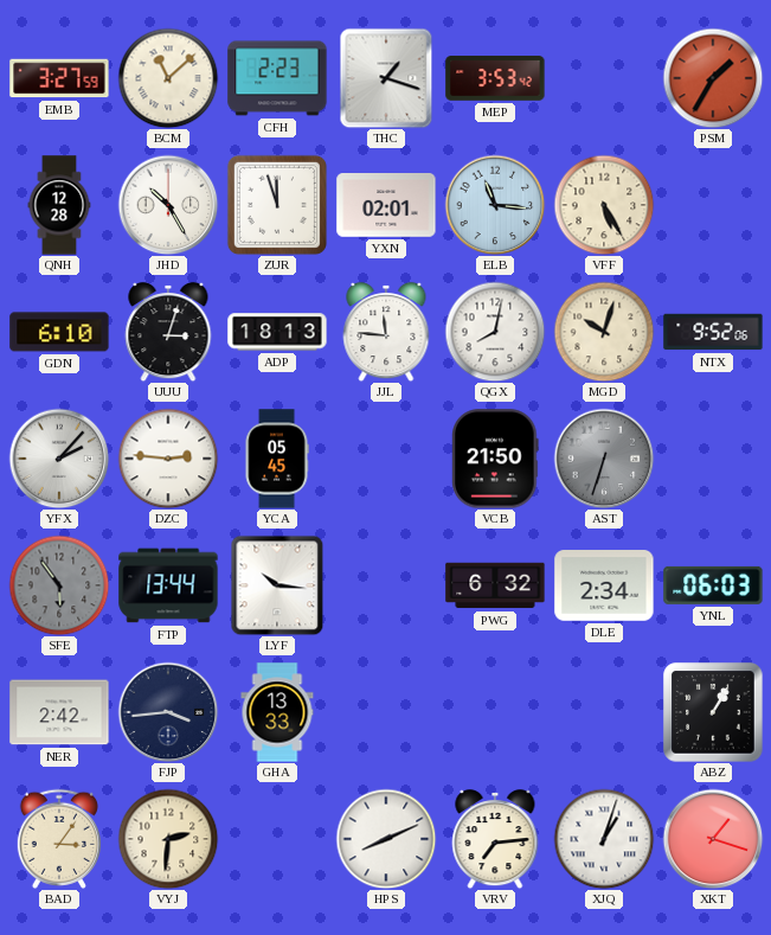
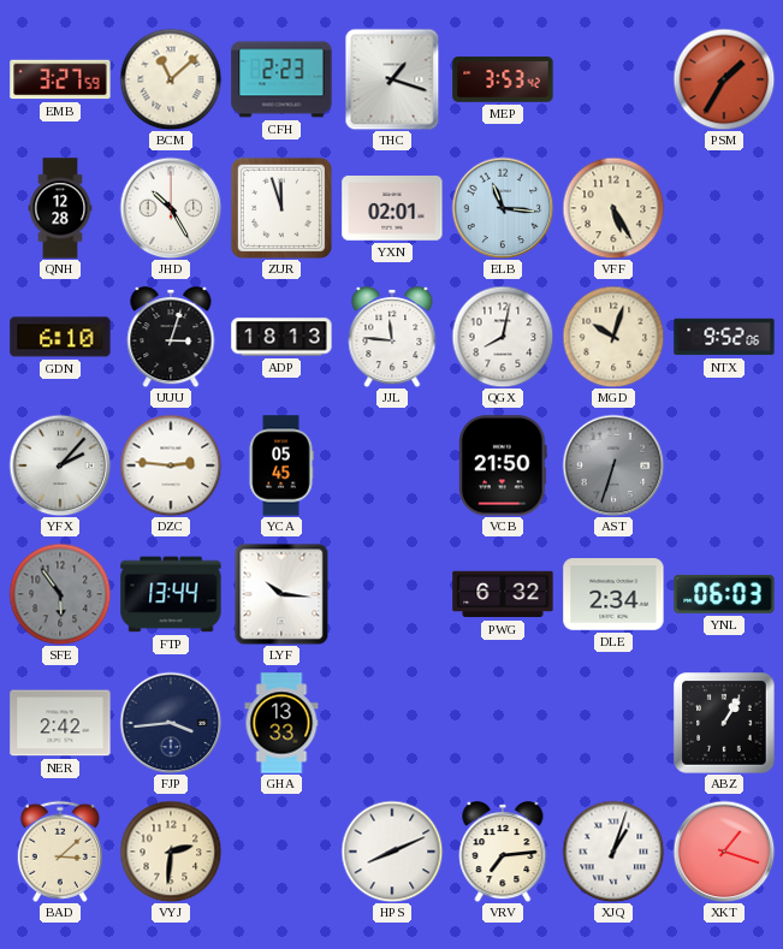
BAD: 3:06 -> 3:08 (60, 852)
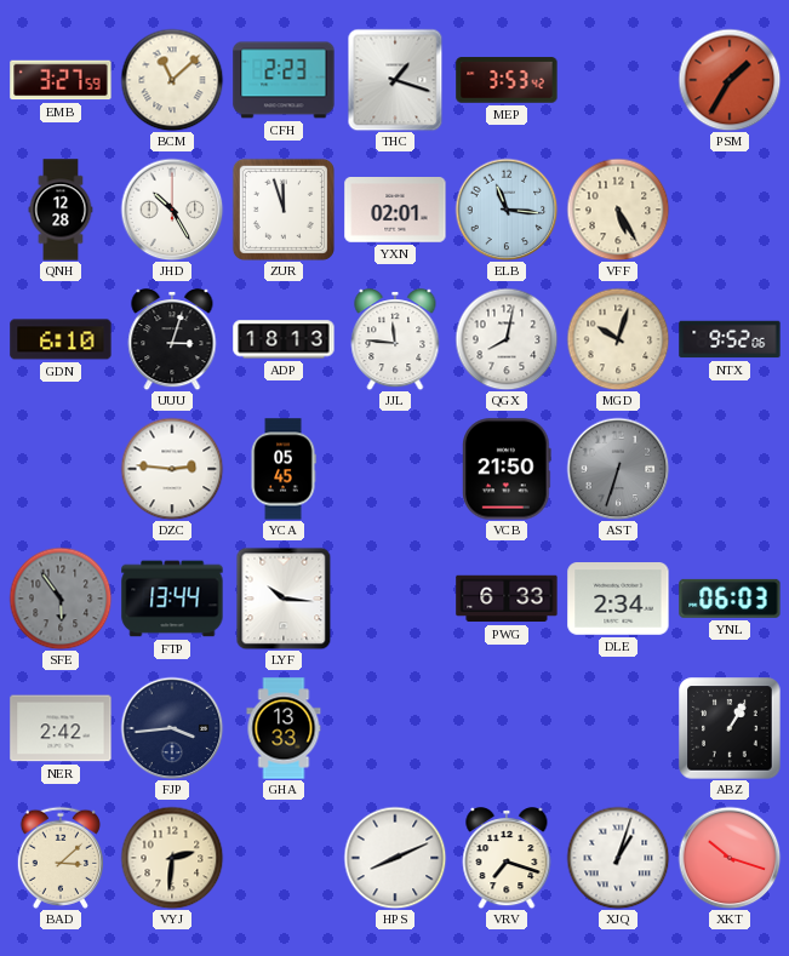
YFX: 2:07 -> none (60, 465)
PWG: 6:32 -> 6:33 (507, 599)
VRV: 7:14 -> 7:18 (507, 859)
XKT: 1:18 -> 10:18 (730, 858)
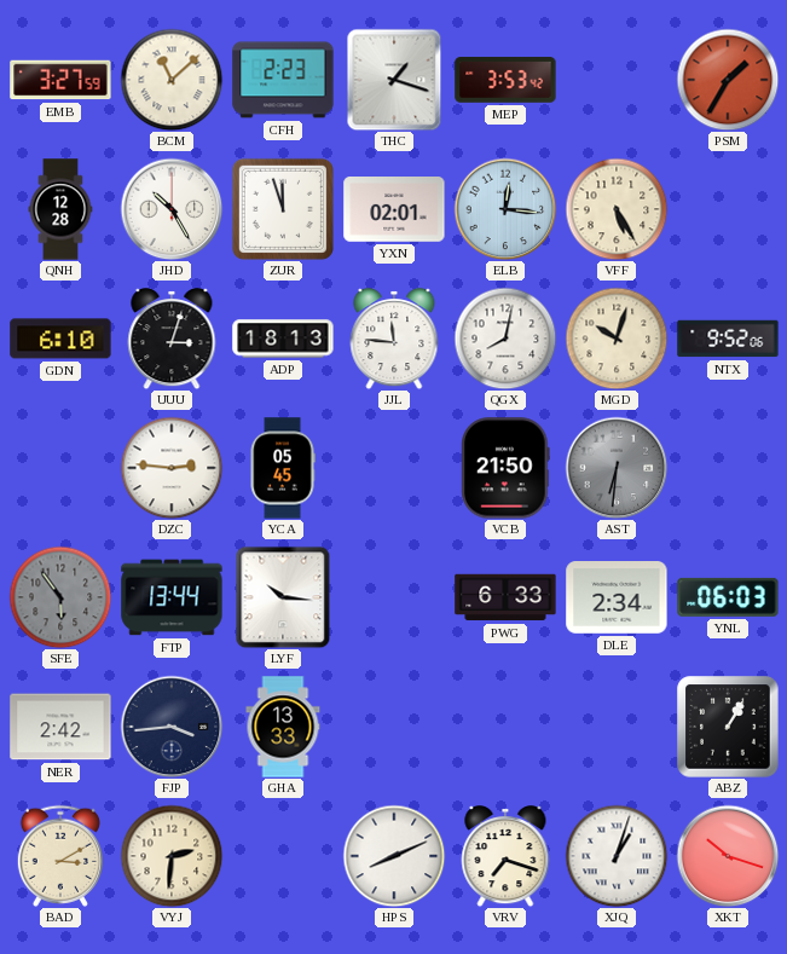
ELB: 11:16 -> 12:16 (505, 209)
AST: 6:33 -> 6:31 (617, 468)
BAD: 3:08 -> 3:10 (60, 856)
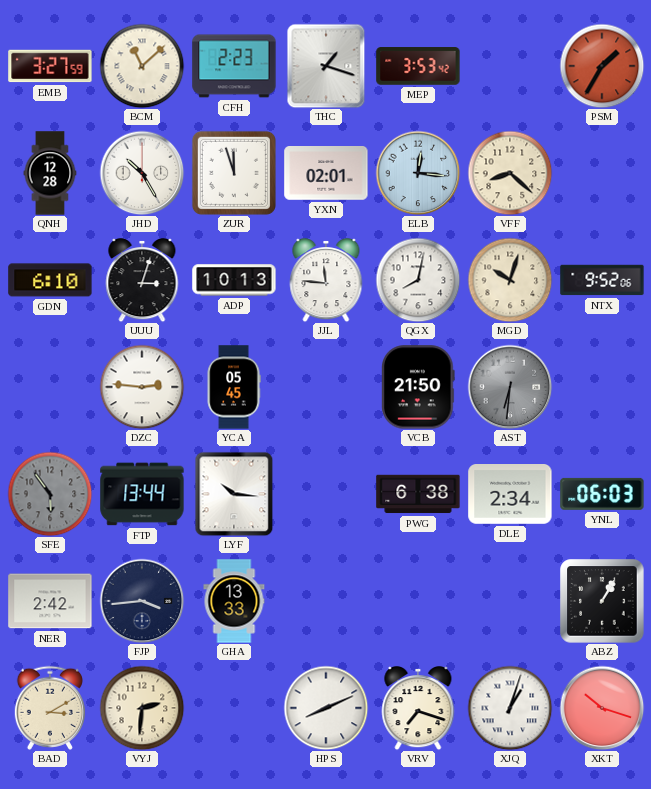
VFF: 5:25 -> 8:22 (510, 173)
ADP: 18:13 -> 10:13 (234, 280)
PWG: 6:33 -> 6:38 (418, 494)
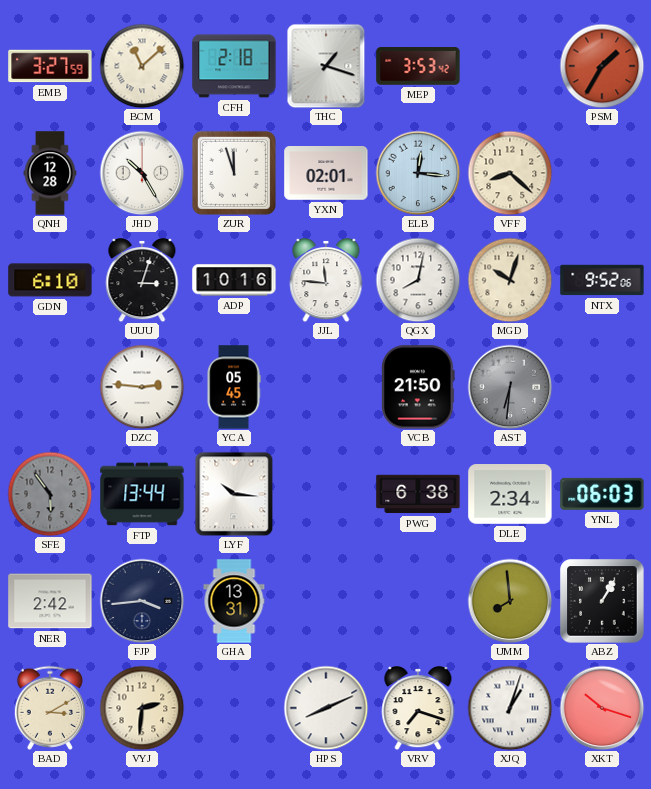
CFH: 2:23 -> 2:18 (234, 66)
ADP: 10:13 -> 10:16 (234, 280)
GHA: 13:33 -> 13:31 (234, 601)
UMM: none -> 7:59 (510, 601)
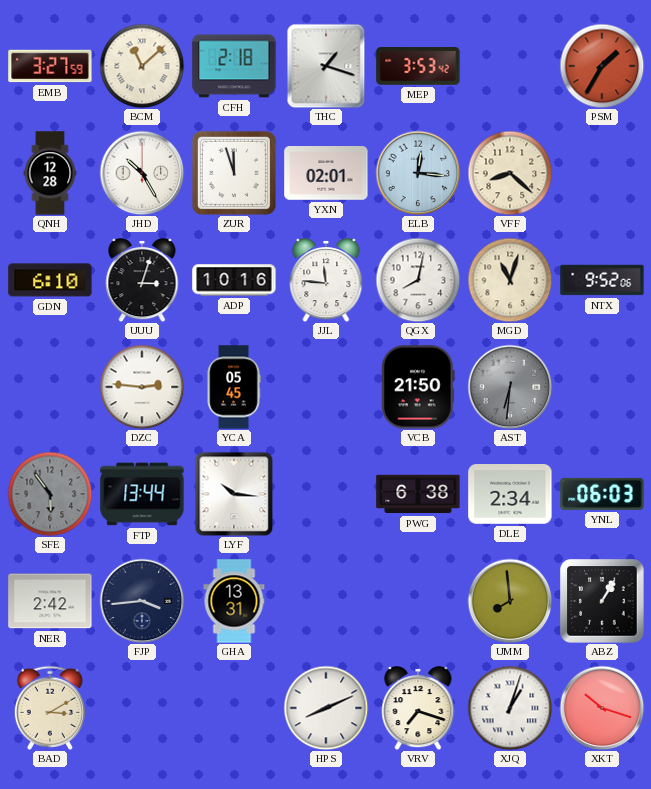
MGD: 10:03 -> 11:03 (510, 280)
VYJ: 2:31 -> none (142, 708)
